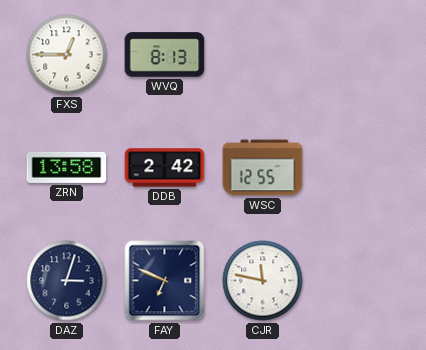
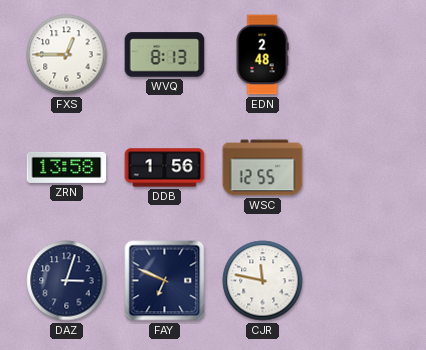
EDN: none -> 2:48 (262, 55)
DDB: 2:42 -> 1:56 (165, 168)
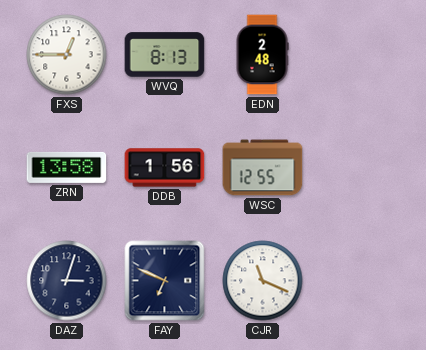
CJR: 11:47 -> 11:19 (263, 281)
